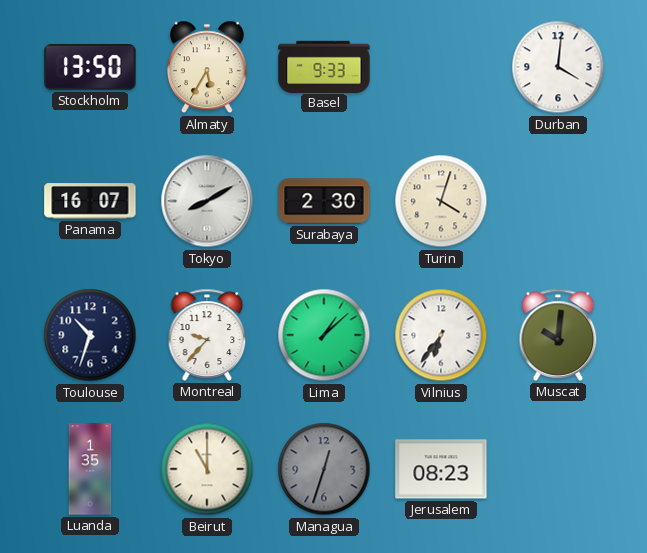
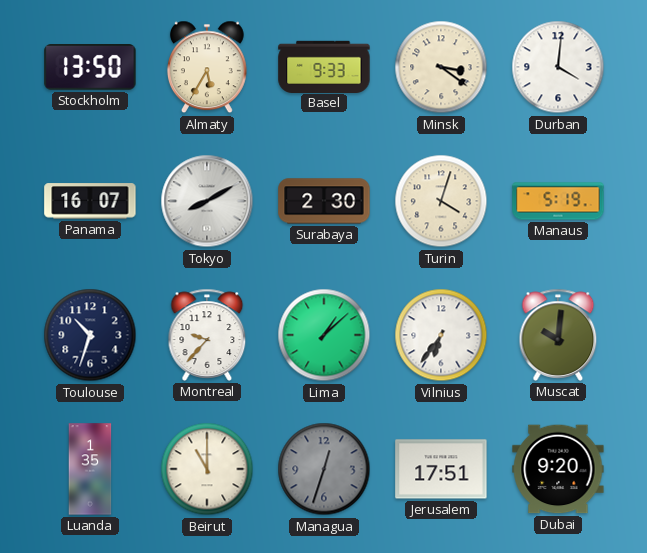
Minsk: none -> 3:21 (441, 67)
Manaus: none -> 5:19 (558, 201)
Jerusalem: 08:23 -> 17:51 (441, 469)
Dubai: none -> 9:20 (558, 469)
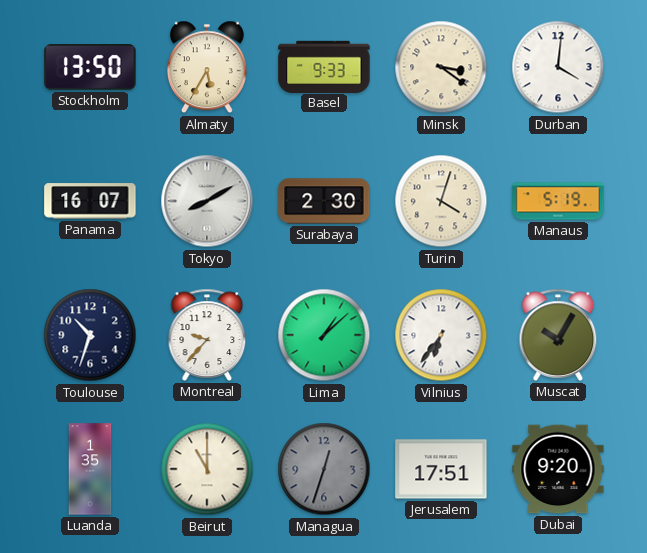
Muscat: 10:01 -> 10:05 (558, 335)
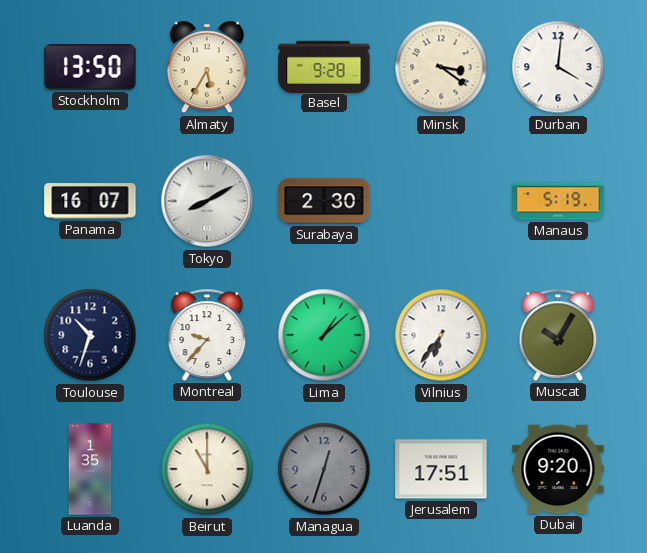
Basel: 9:33 -> 9:28 (324, 66)
Turin: 4:03 -> none (441, 201)
